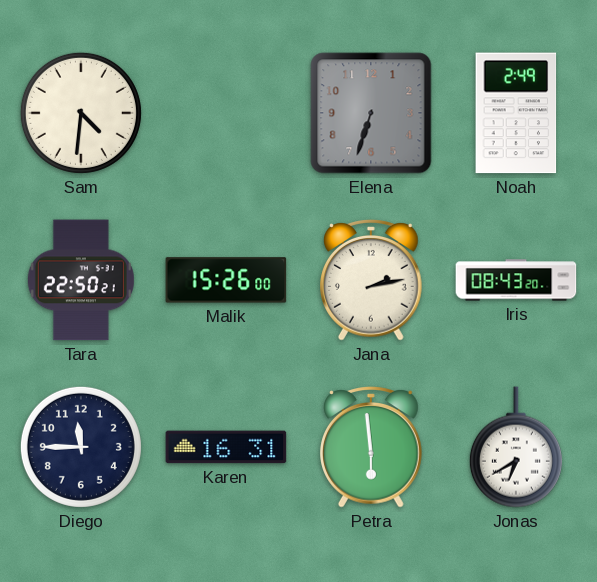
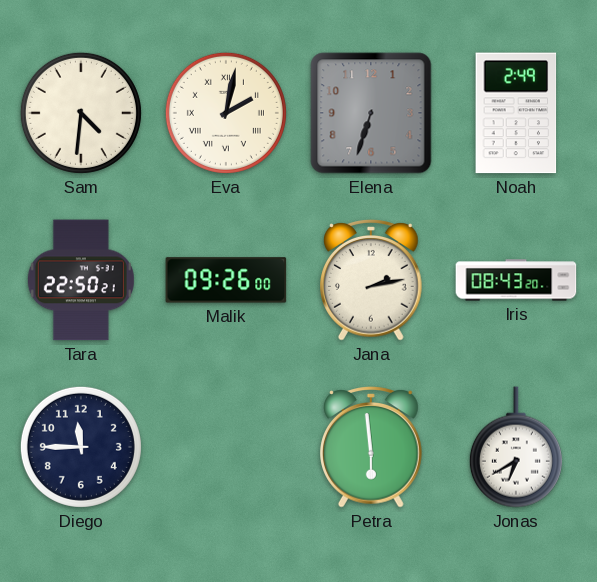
Eva: none -> 2:02 (226, 113)
Malik: 15:26 -> 09:26 (226, 280)
Karen: 16:31 -> none (226, 447)
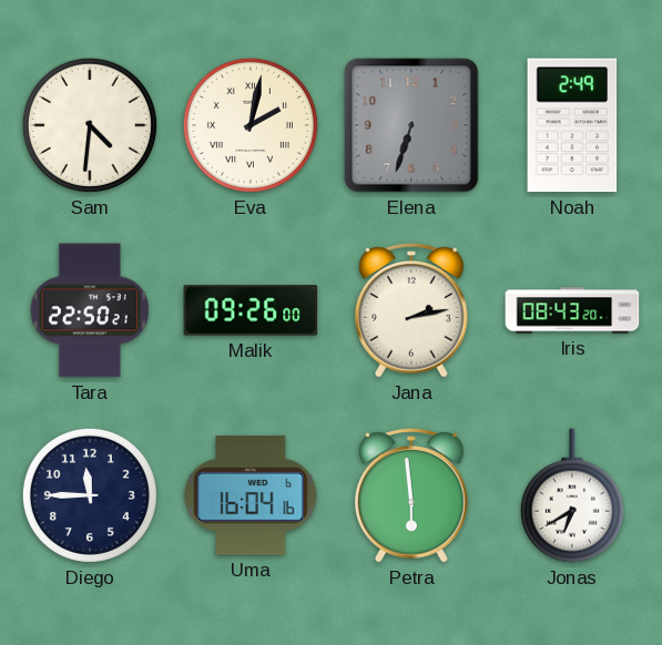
Uma: none -> 16:04 (251, 495)
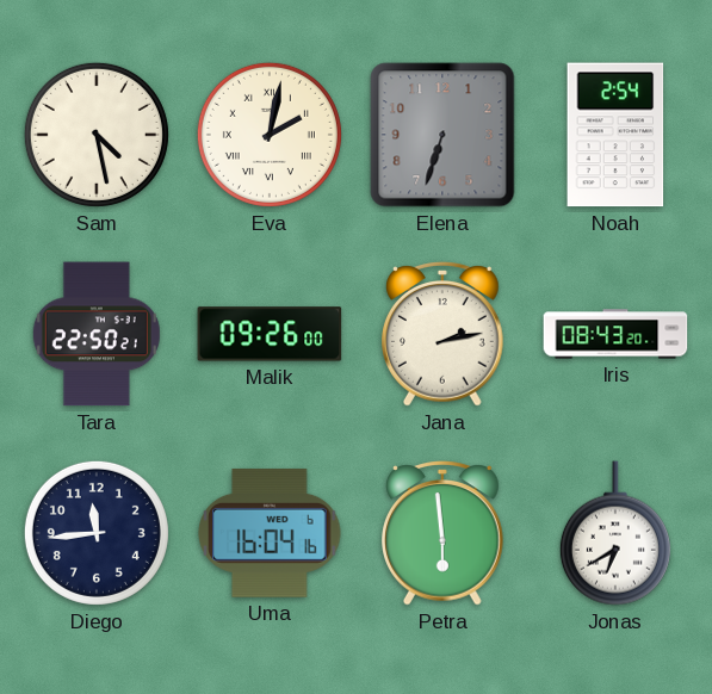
Sam: 4:31 -> 4:28 (97, 135)
Noah: 2:49 -> 2:54 (615, 135)
Diego: 11:45 -> 11:44 (97, 533)
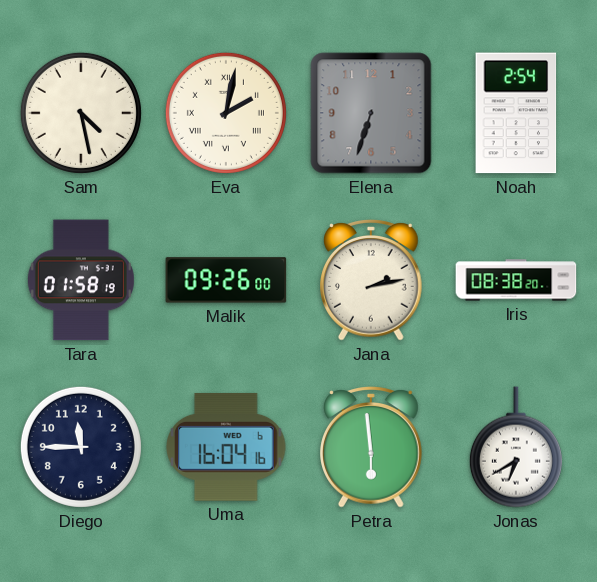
Tara: 22:50 -> 01:58 (81, 280)
Iris: 08:43 -> 08:38 (516, 280)
Diego: 11:44 -> 11:45 (81, 447)
